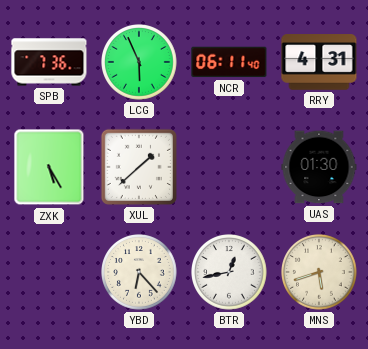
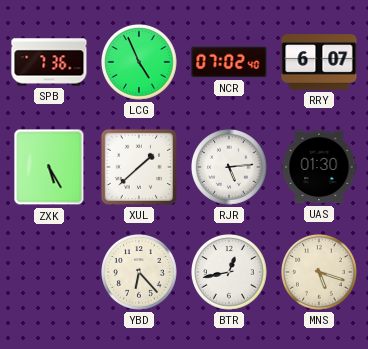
LCG: 5:56 -> 4:56 (140, 63)
NCR: 06:11 -> 07:02 (229, 62)
RRY: 4:31 -> 6:07 (319, 62)
RJR: none -> 5:14 (230, 168)
MNS: 5:42 -> 5:18 (320, 273)
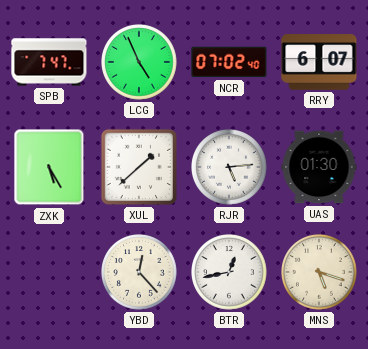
SPB: 7:36 -> 7:47 (49, 62)
YBD: 6:23 -> 12:23 (140, 273)
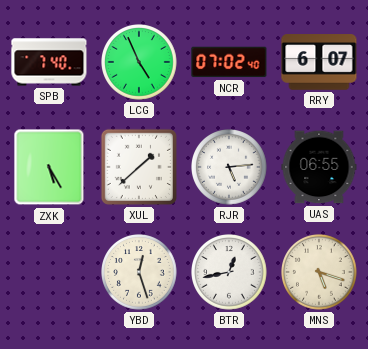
SPB: 7:47 -> 7:40 (49, 62)
UAS: 01:30 -> 06:55 (319, 167)
YBD: 12:23 -> 12:27 (140, 273)
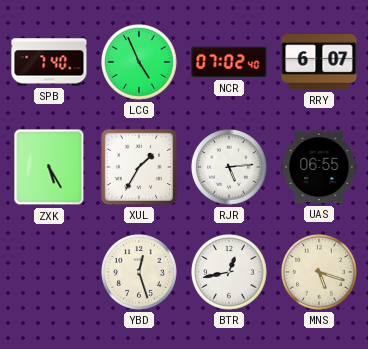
XUL: 1:38 -> 1:35 (139, 167)
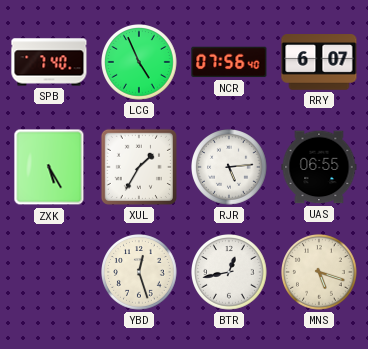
NCR: 07:02 -> 07:56 (229, 62)
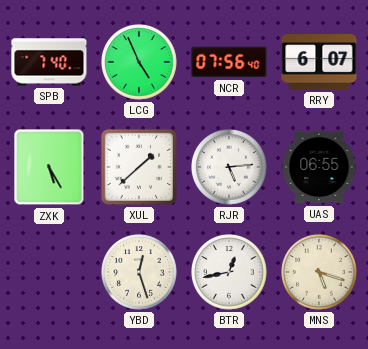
XUL: 1:35 -> 1:38 (139, 167)
